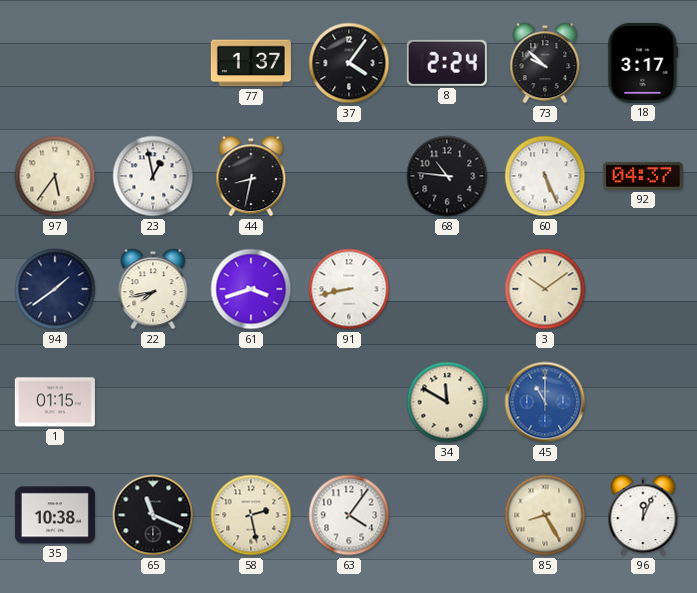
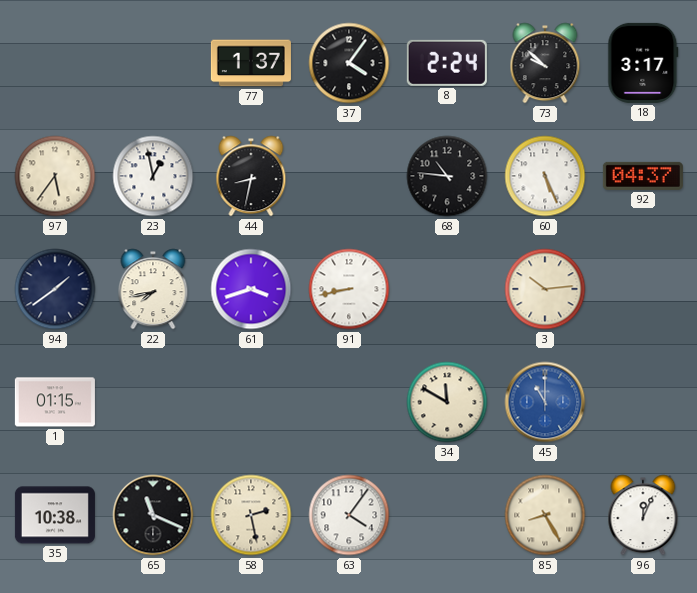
3: 10:09 -> 10:14 (545, 289)
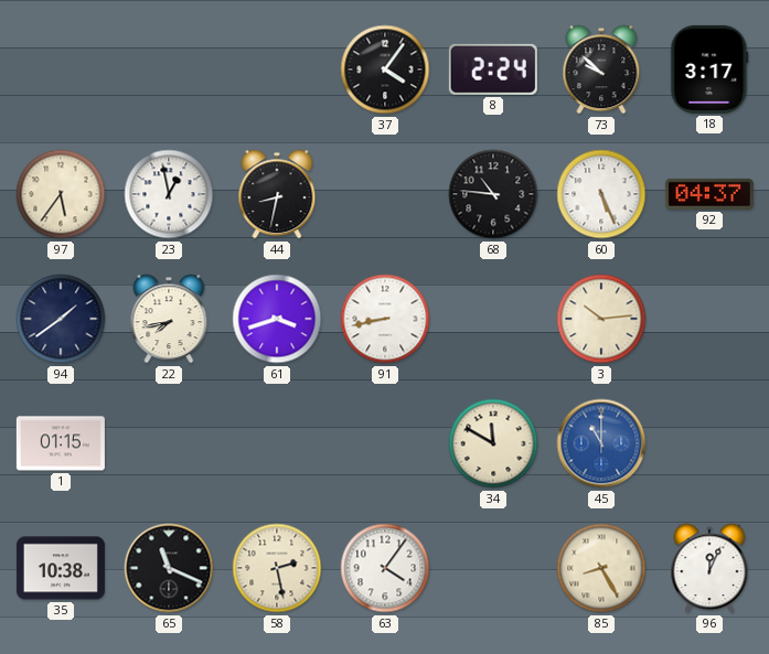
77: 1:37 -> none (251, 63)
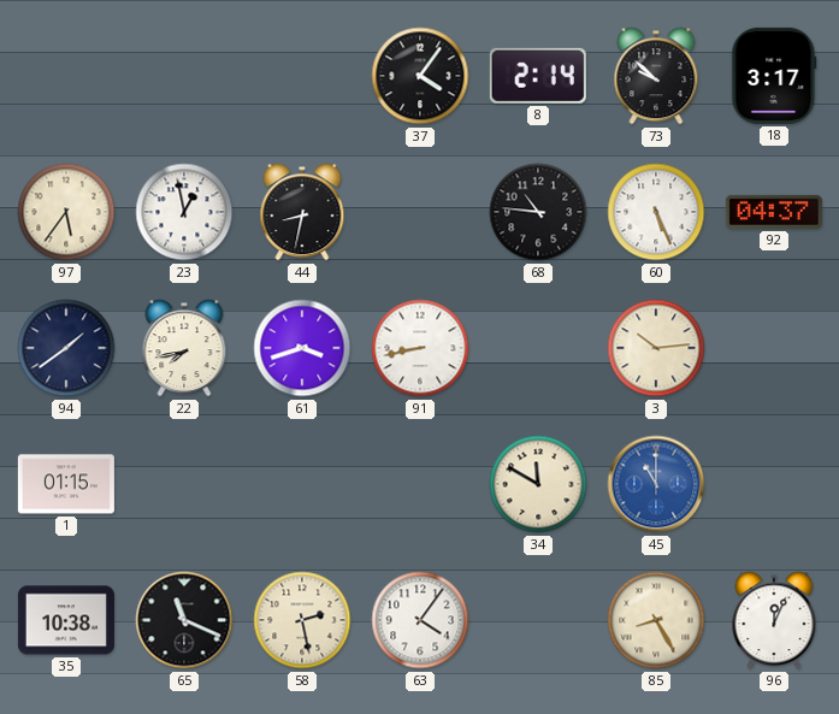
8: 2:24 -> 2:14 (538, 76)
